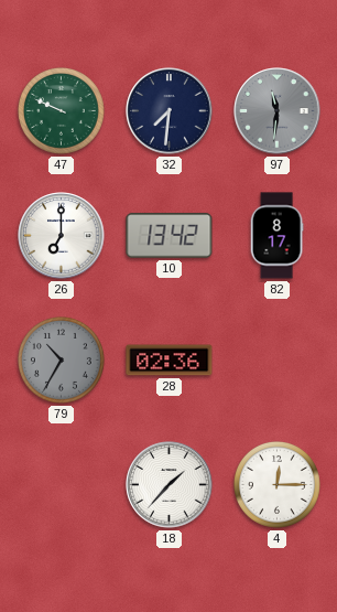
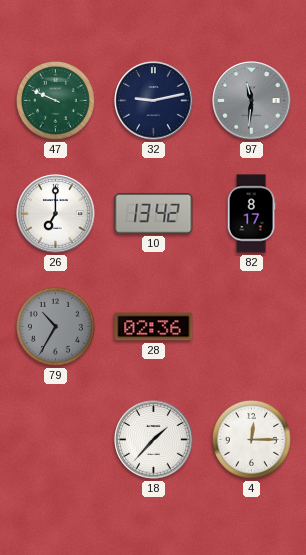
32: 7:31 -> 9:13 (154, 101)
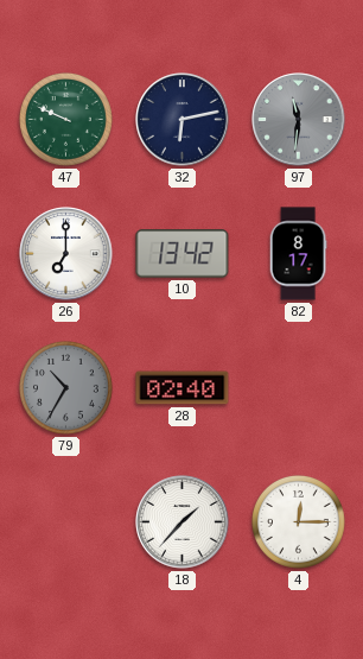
32: 9:13 -> 6:13 (183, 120)
28: 02:36 -> 02:40 (183, 388)
